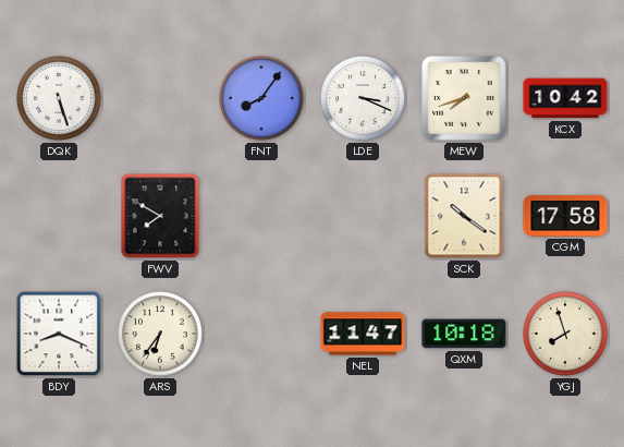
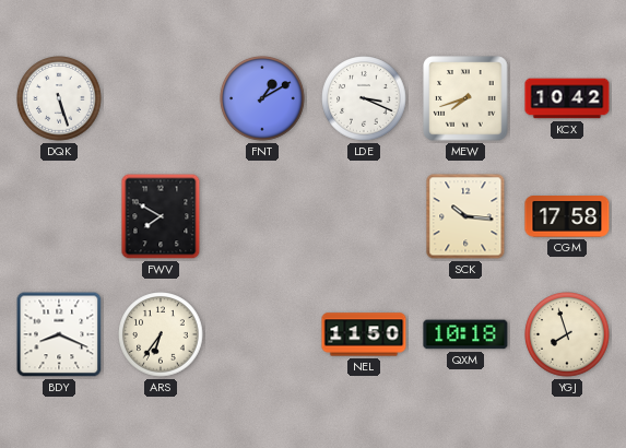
FNT: 8:06 -> 1:10 (262, 98)
SCK: 10:21 -> 10:16 (465, 216)
NEL: 11:47 -> 11:50 (364, 334)
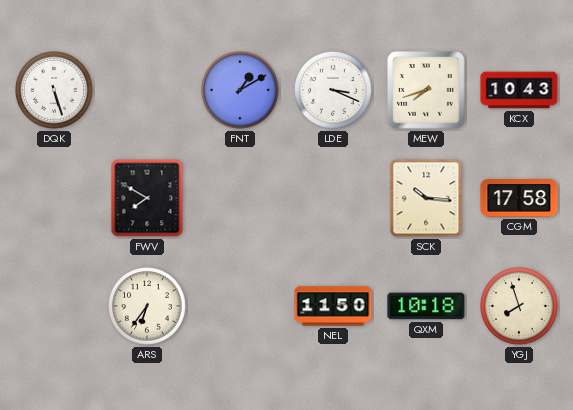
KCX: 10:42 -> 10:43 (519, 90)
BDY: 8:19 -> none (59, 334)
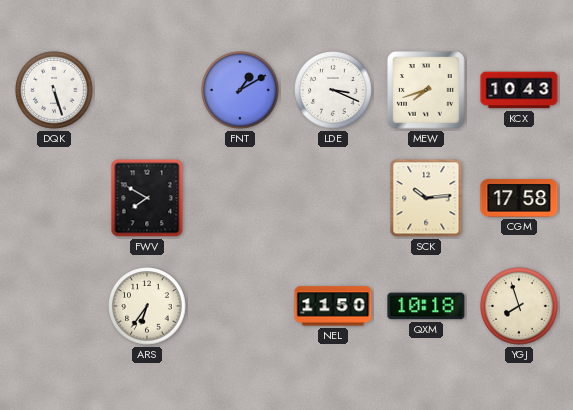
SCK: 10:16 -> 10:14 (426, 198)
